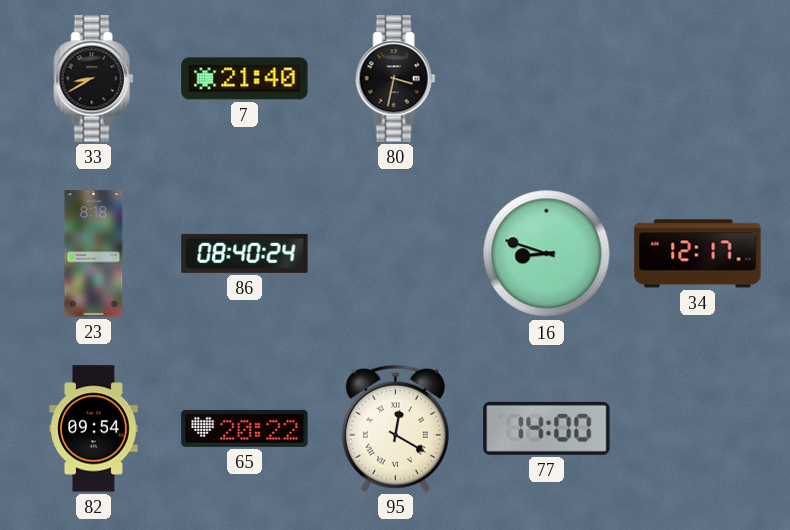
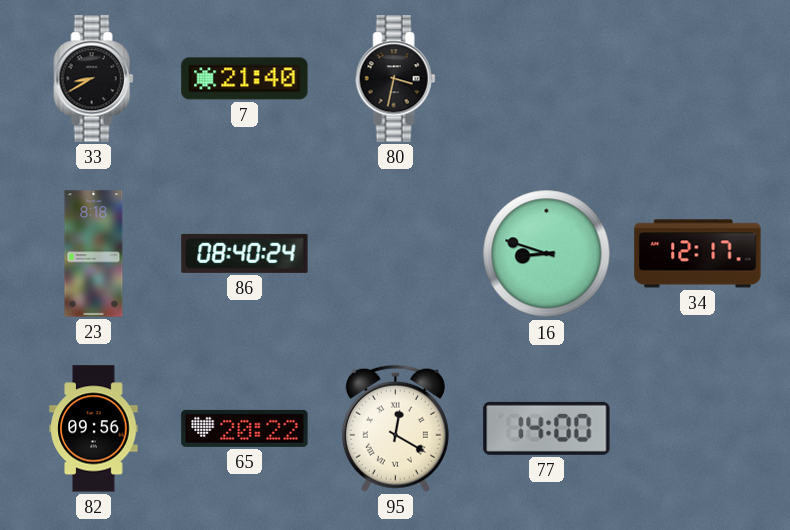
82: 09:54 -> 09:56 (94, 429)
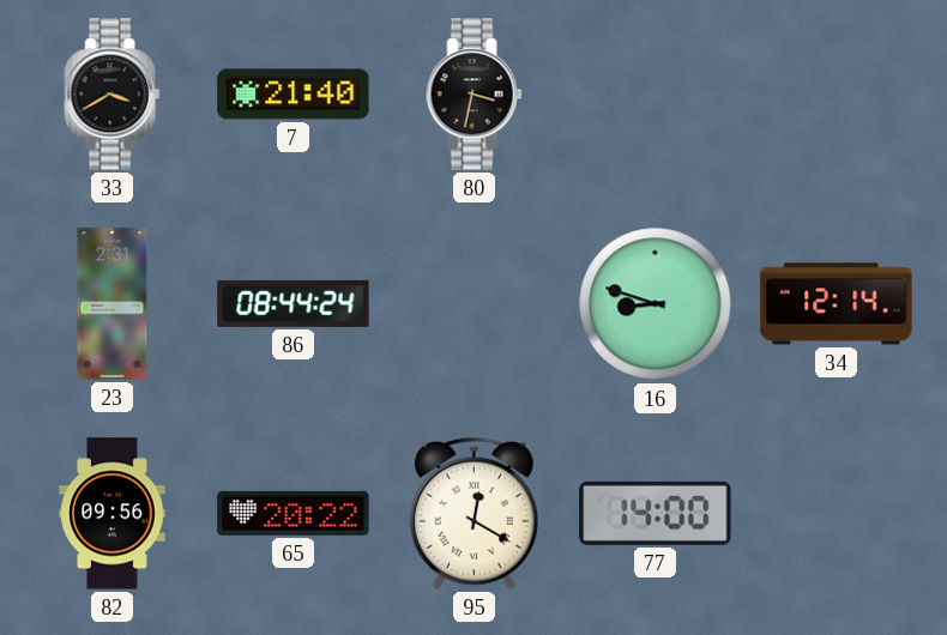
33: 8:40 -> 3:40 (113, 95)
23: 8:18 -> 2:31 (113, 304)
86: 08:40 -> 08:44 (294, 303)
34: 12:17 -> 12:14 (837, 304)
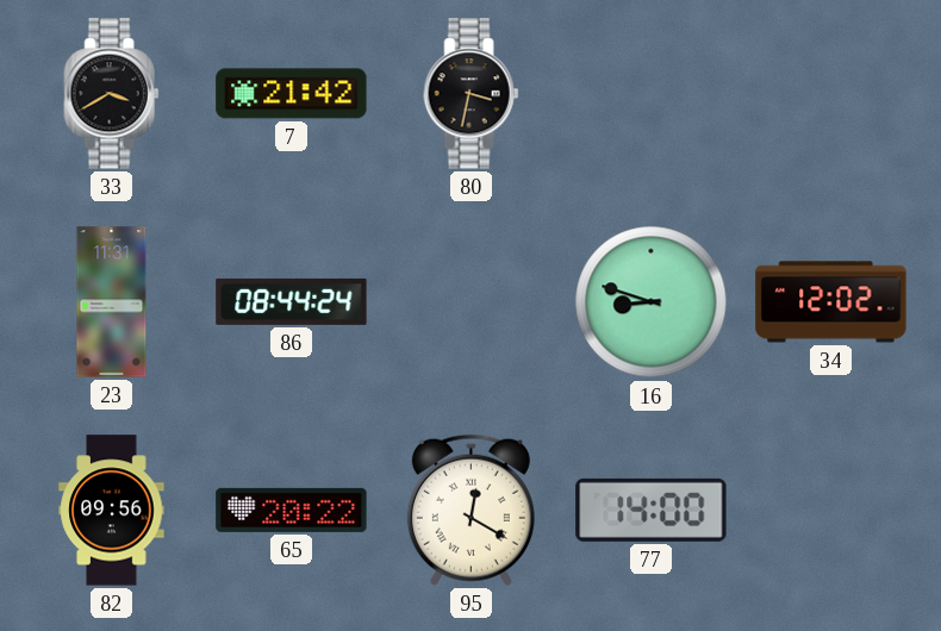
7: 21:40 -> 21:42 (292, 94)
23: 2:31 -> 11:31 (112, 302)
34: 12:14 -> 12:02 (831, 302)
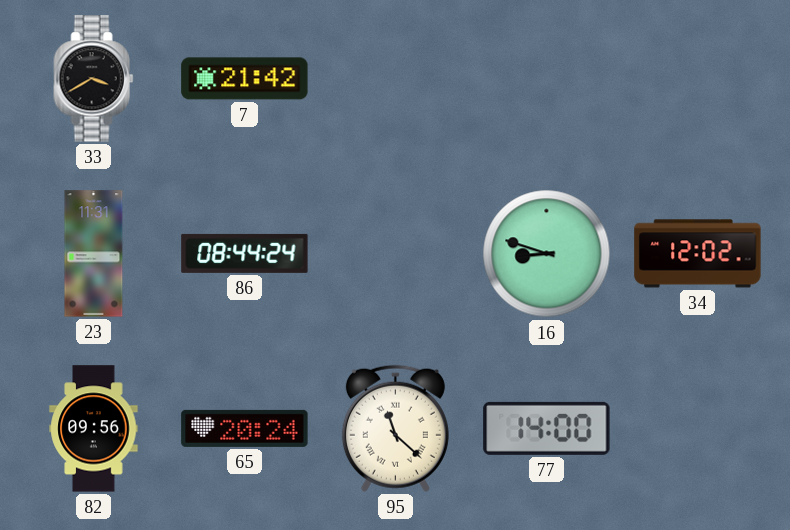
80: 3:32 -> none (472, 94)
65: 20:22 -> 20:24 (245, 428)
95: 12:20 -> 11:22 (395, 428)
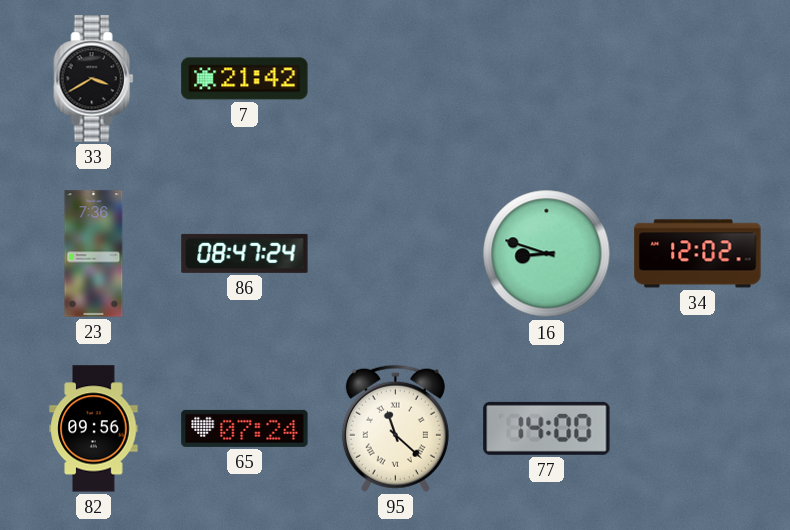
23: 11:31 -> 7:36 (94, 254)
86: 08:44 -> 08:47 (245, 253)
65: 20:24 -> 07:24 (245, 428)
